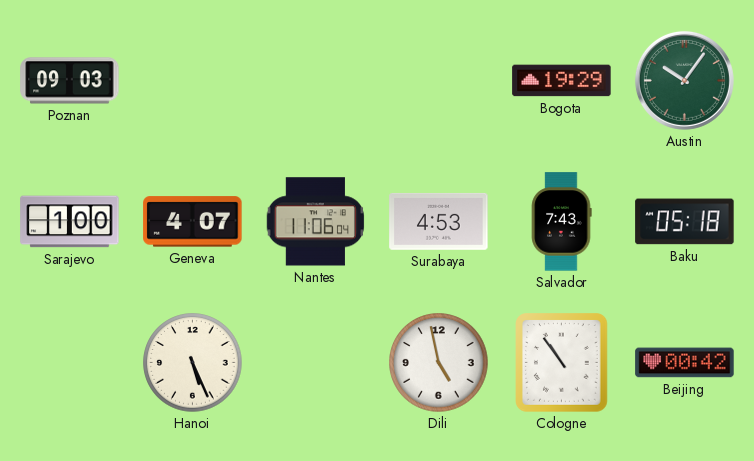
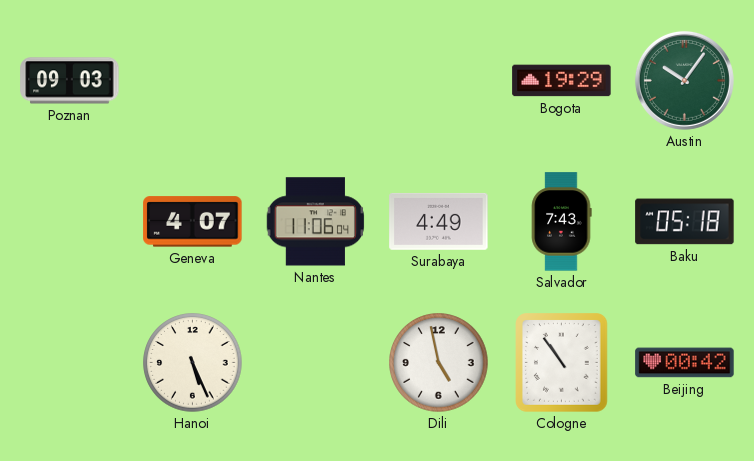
Sarajevo: 1:00 -> none (70, 222)
Surabaya: 4:53 -> 4:49 (439, 221)
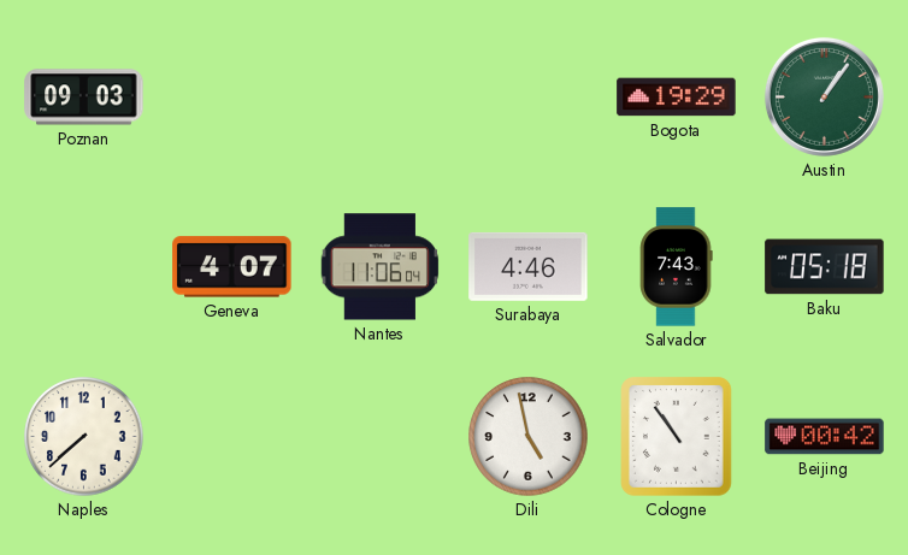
Austin: 10:06 -> 1:06 (824, 96)
Surabaya: 4:49 -> 4:46 (529, 266)
Naples: none -> 7:38 (84, 437)
Hanoi: 5:26 -> none (193, 363)
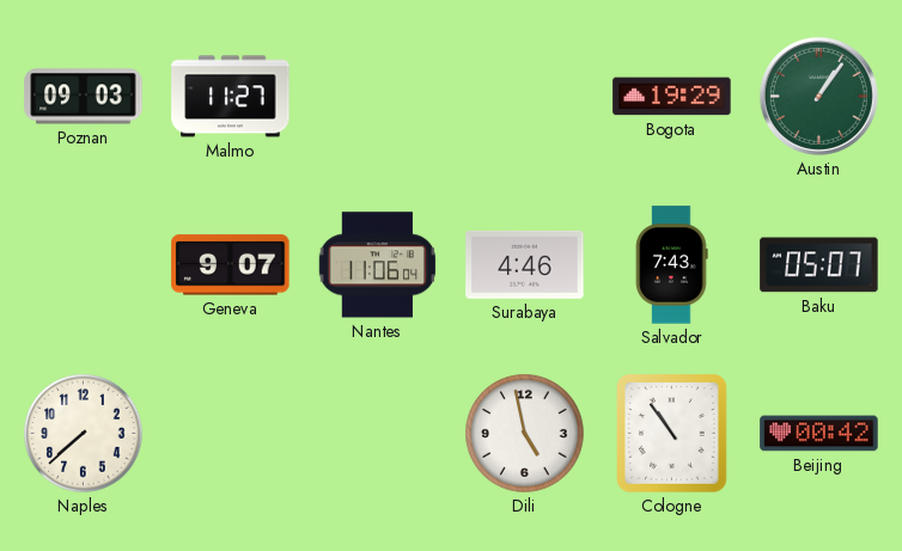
Malmo: none -> 11:27 (231, 97)
Geneva: 4:07 -> 9:07 (231, 265)
Baku: 05:18 -> 05:07 (819, 265)
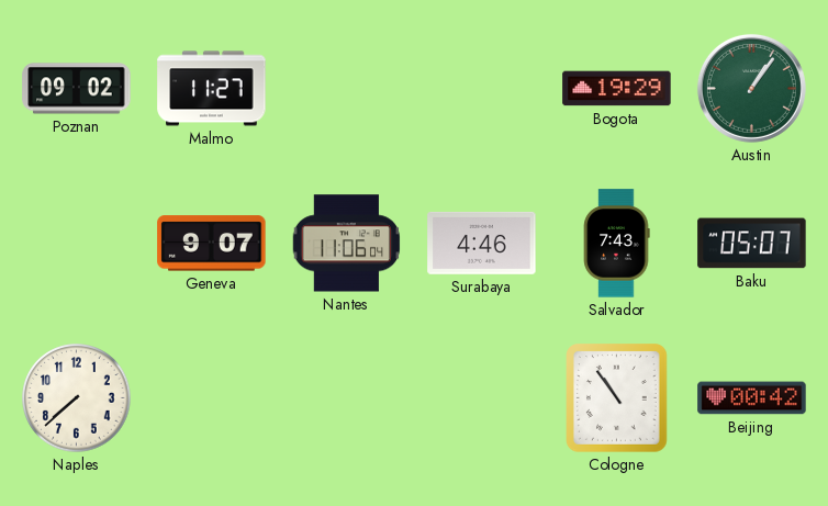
Poznan: 09:03 -> 09:02 (77, 89)
Dili: 4:58 -> none (525, 434)
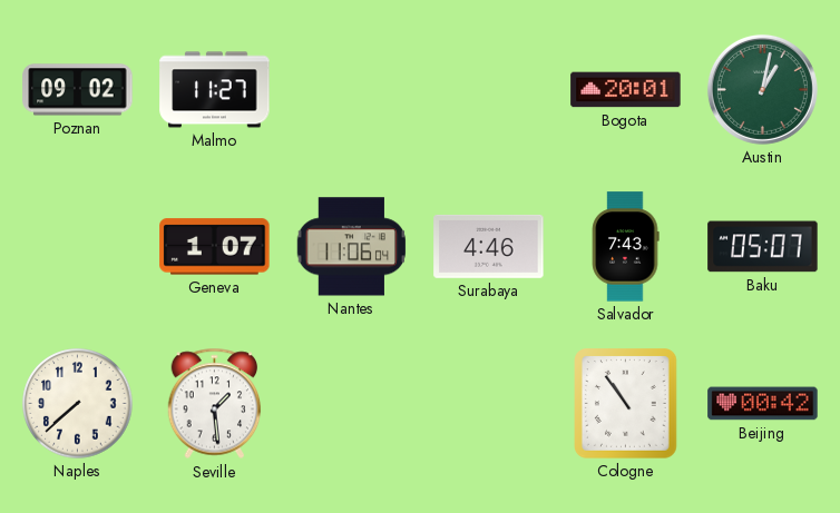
Bogota: 19:29 -> 20:01 (626, 90)
Austin: 1:06 -> 1:02 (762, 89)
Geneva: 9:07 -> 1:07 (215, 247)
Seville: none -> 1:29 (215, 404)
